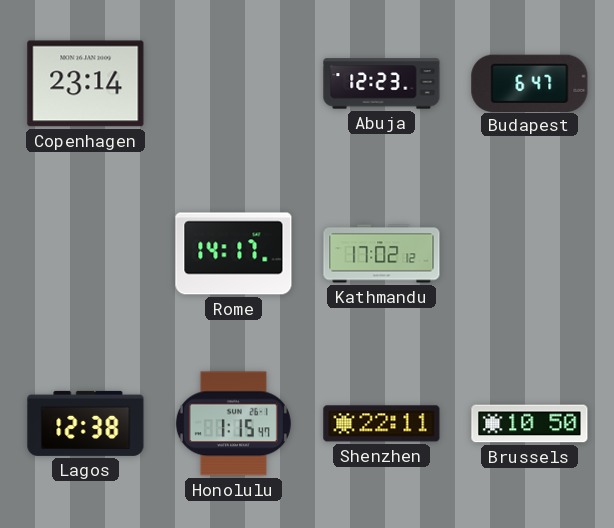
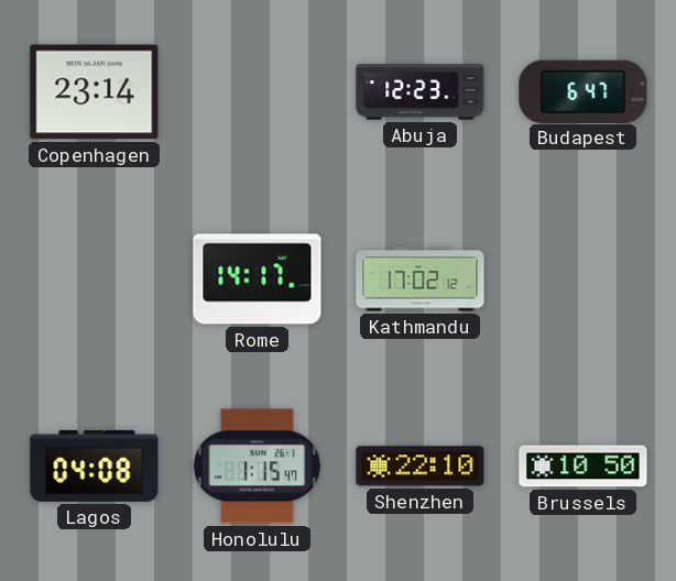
Lagos: 12:38 -> 04:08 (95, 465)
Shenzhen: 22:11 -> 22:10 (421, 467)
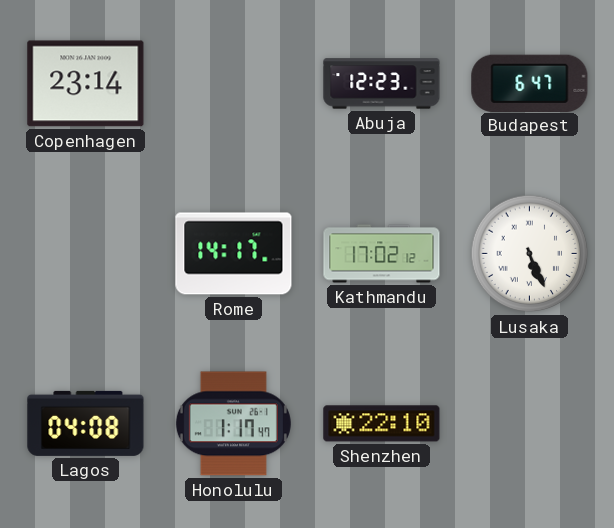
Lusaka: none -> 5:26 (530, 254)
Honolulu: 1:15 -> 1:17 (233, 424)
Brussels: 10:50 -> none (584, 467)
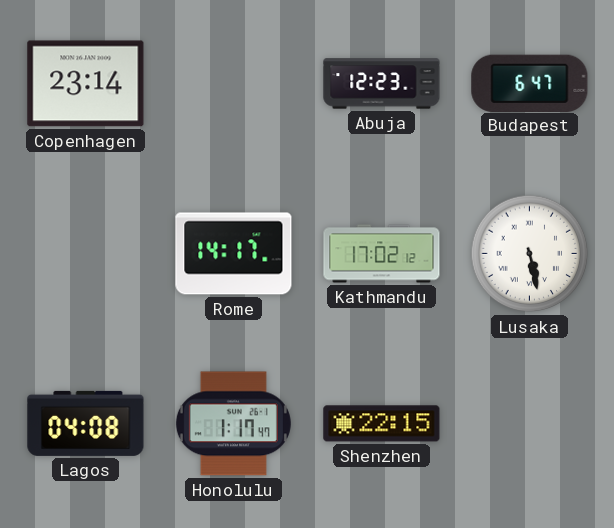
Lusaka: 5:26 -> 5:28 (530, 254)
Shenzhen: 22:10 -> 22:15 (382, 424)
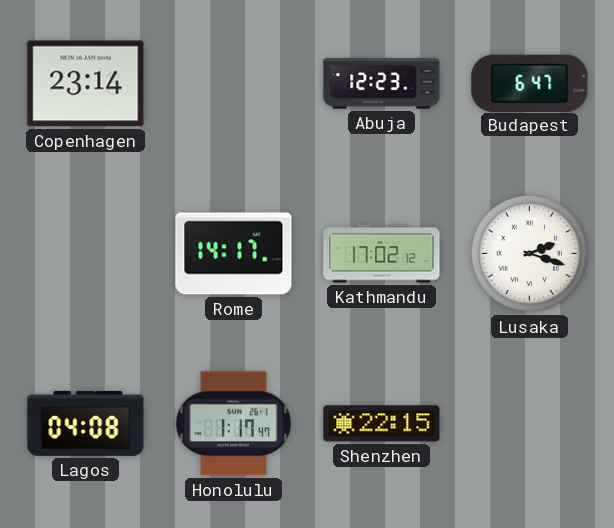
Lusaka: 5:28 -> 2:18 (530, 254)
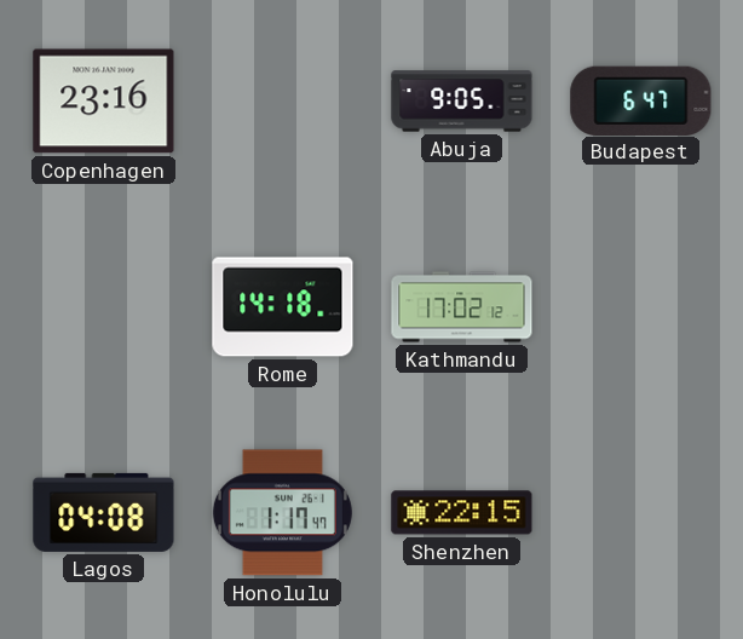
Copenhagen: 23:14 -> 23:16 (104, 102)
Abuja: 12:23 -> 9:05 (462, 102)
Rome: 14:17 -> 14:18 (283, 307)
Lusaka: 2:18 -> none (530, 254)
